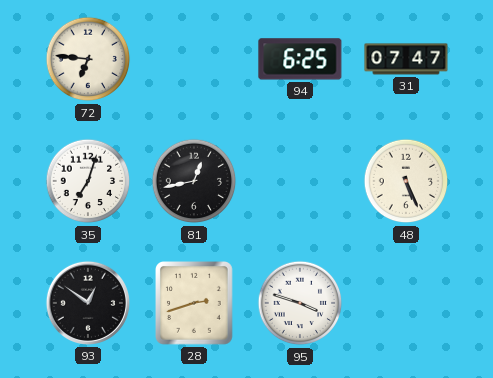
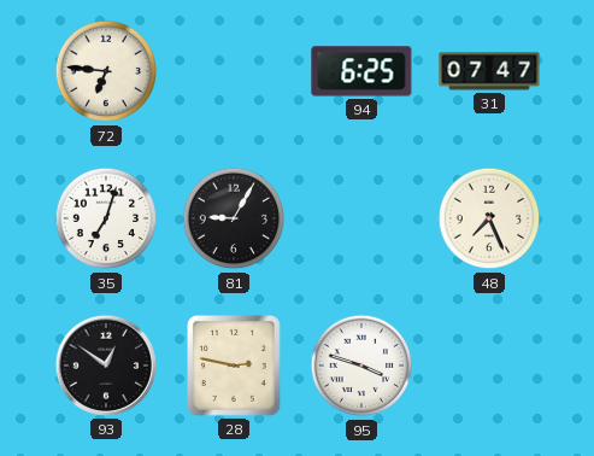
81: 12:43 -> 9:05 (234, 218)
48: 5:26 -> 7:26 (489, 218)
28: 2:42 -> 2:47 (235, 367)
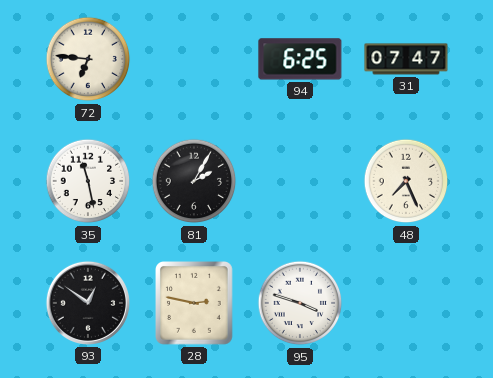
35: 7:03 -> 11:28 (88, 181)
81: 9:05 -> 2:05 (194, 181)
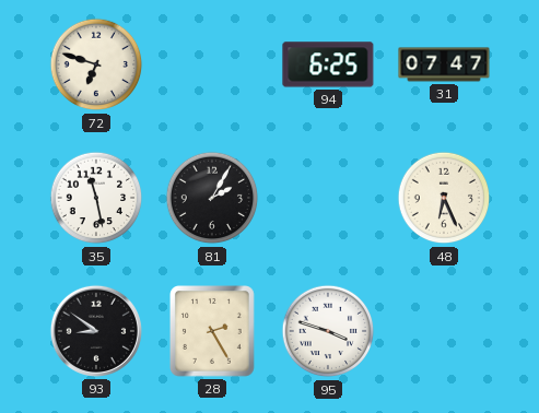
72: 6:46 -> 6:48 (96, 64)
48: 7:26 -> 6:26 (444, 198)
93: 12:51 -> 8:51 (96, 331)
28: 2:47 -> 2:25 (213, 332)
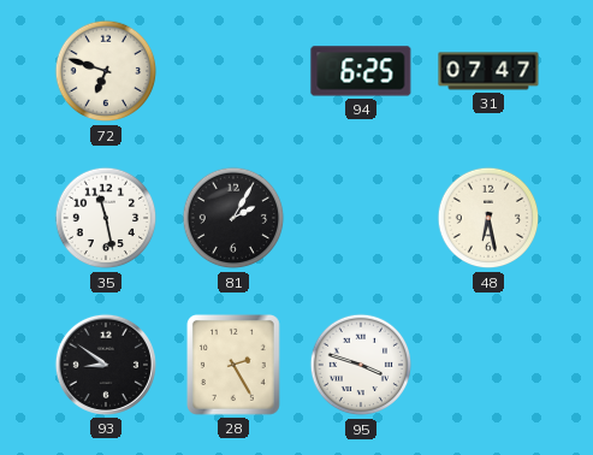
48: 6:26 -> 6:28 (488, 218)
